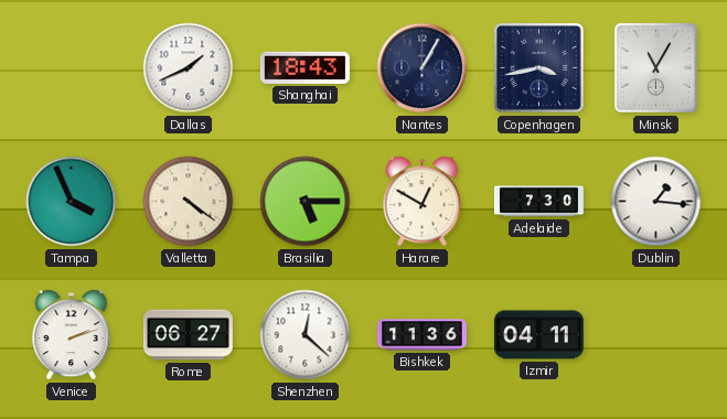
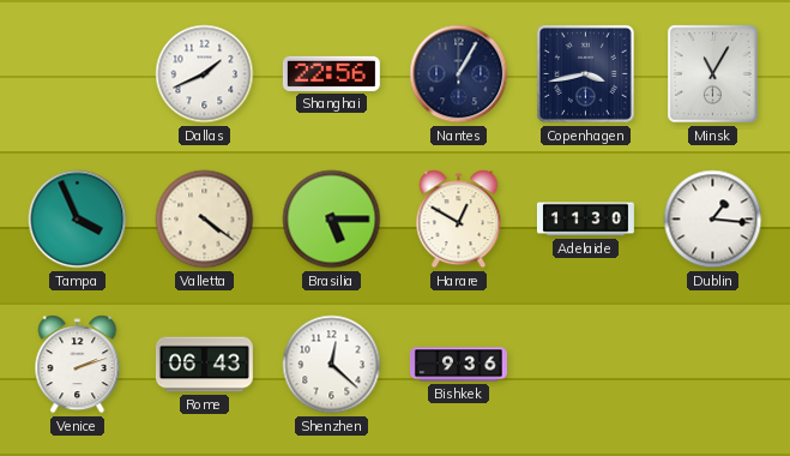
Shanghai: 18:43 -> 22:56 (331, 73)
Adelaide: 7:30 -> 11:30 (585, 220)
Rome: 06:27 -> 06:43 (204, 365)
Bishkek: 11:36 -> 9:36 (458, 365)
Izmir: 04:11 -> none (538, 335)
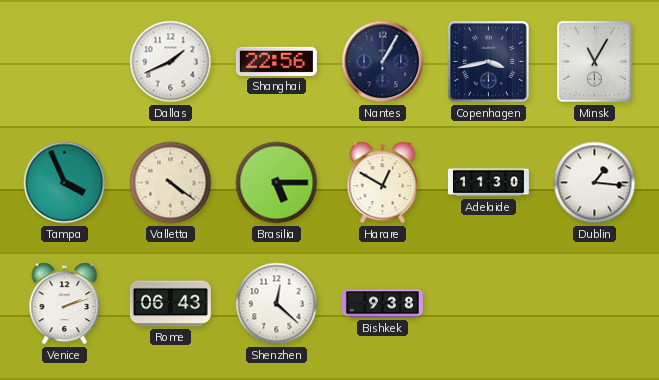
Bishkek: 9:36 -> 9:38 (382, 304)
